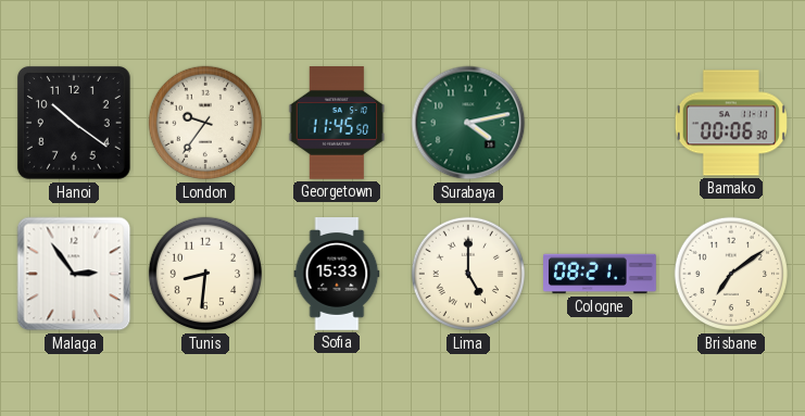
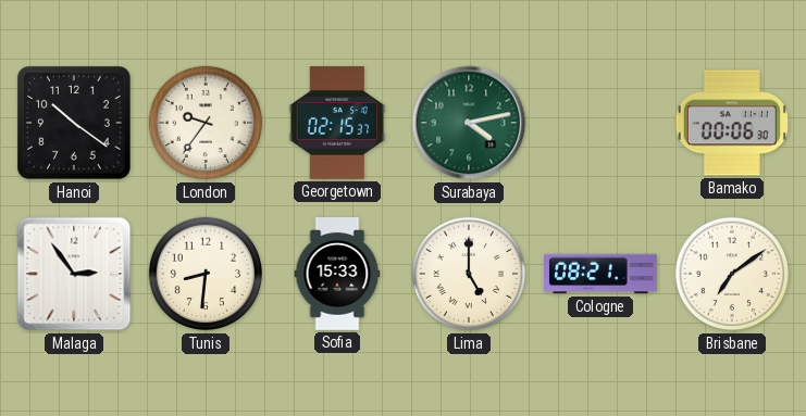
Georgetown: 11:45 -> 02:15 (337, 124)
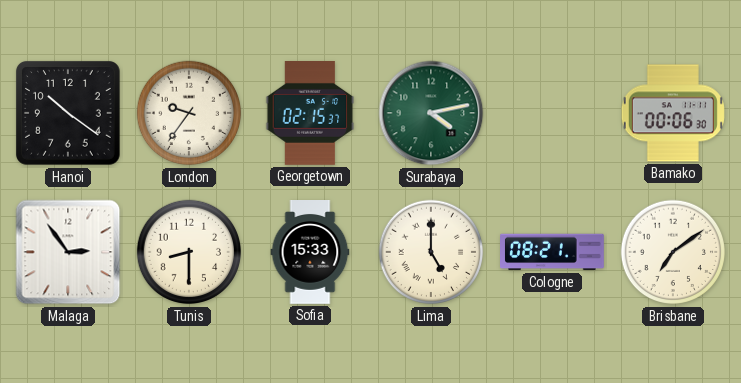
Tunis: 8:31 -> 8:30 (189, 252)
